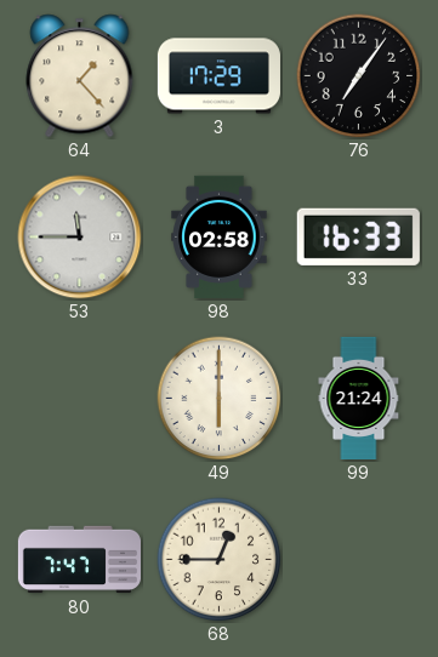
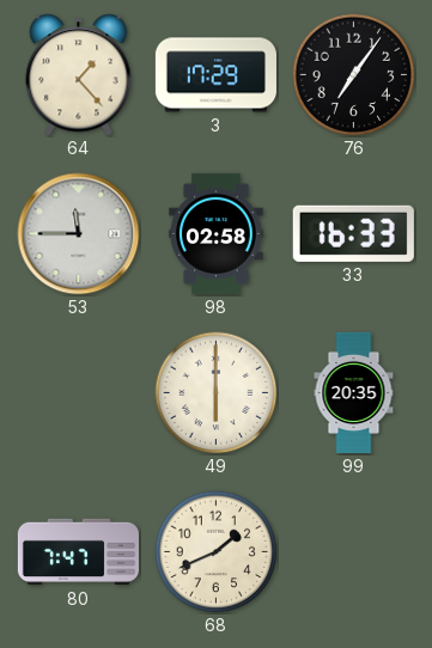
99: 21:24 -> 20:35 (354, 392)
68: 12:45 -> 1:41 (217, 552)
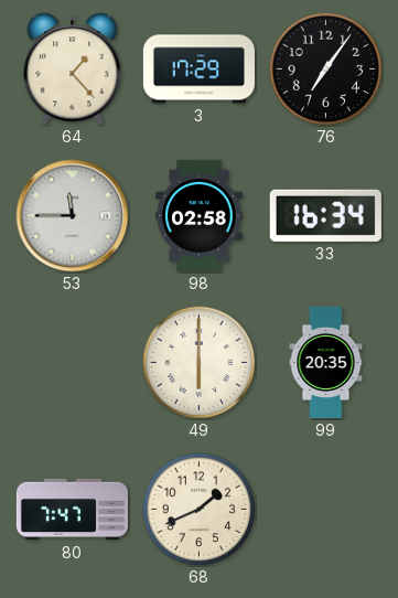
33: 16:33 -> 16:34 (325, 215)
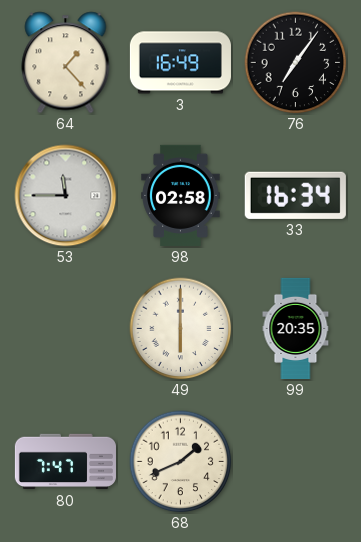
3: 17:29 -> 16:49 (180, 63)
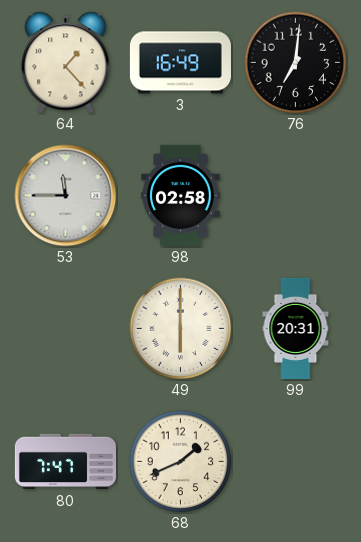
76: 7:06 -> 7:01 (296, 63)
33: 16:34 -> none (295, 195)
99: 20:35 -> 20:31 (296, 328)
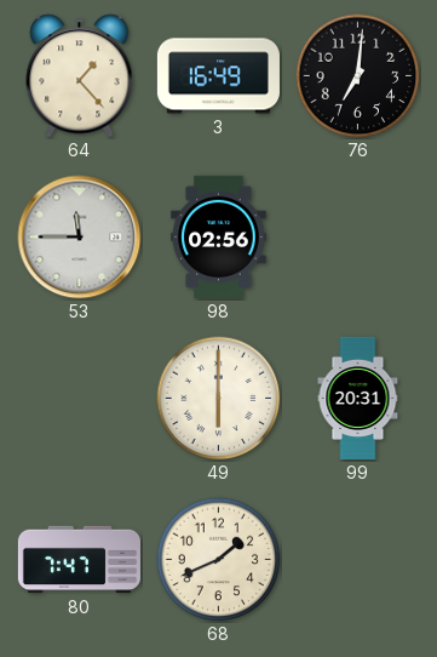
98: 02:58 -> 02:56 (219, 236)
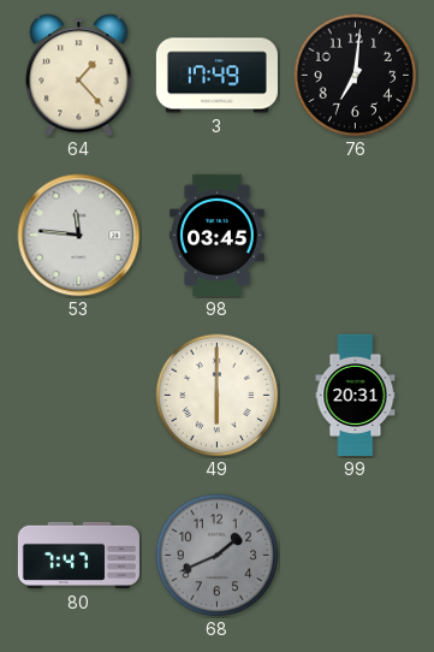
3: 16:49 -> 17:49 (216, 76)
53: 11:45 -> 11:46 (79, 236)
98: 02:56 -> 03:45 (218, 235)
68 dial: cream -> grey (218, 556)
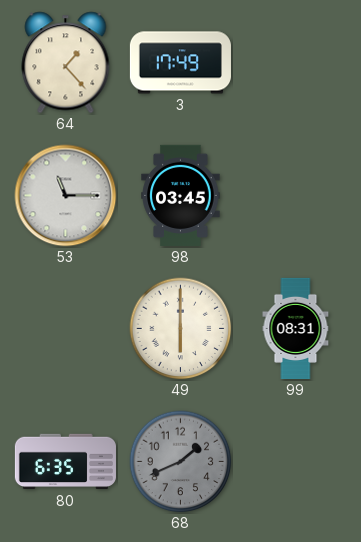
76: 7:01 -> none (356, 76)
53: 11:46 -> 11:15 (66, 196)
99: 20:31 -> 08:31 (296, 328)
80: 7:47 -> 6:35 (65, 462)
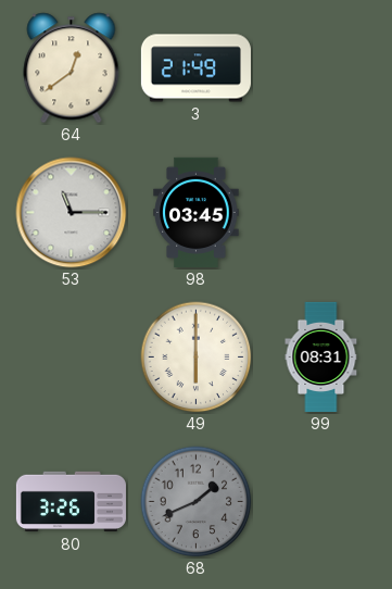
64: 1:23 -> 12:39 (72, 68)
3: 17:49 -> 21:49 (195, 68)
80: 6:35 -> 3:26 (71, 502)
